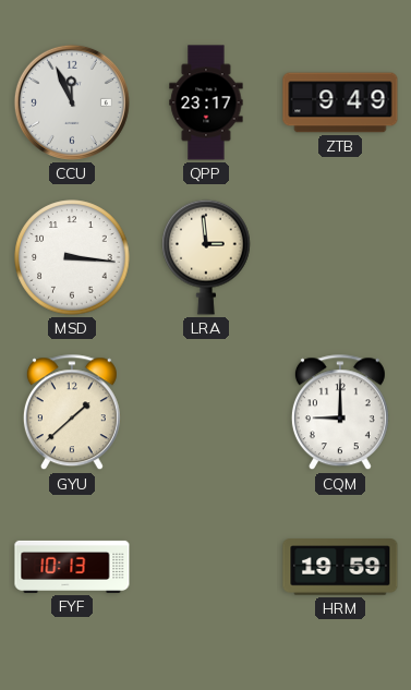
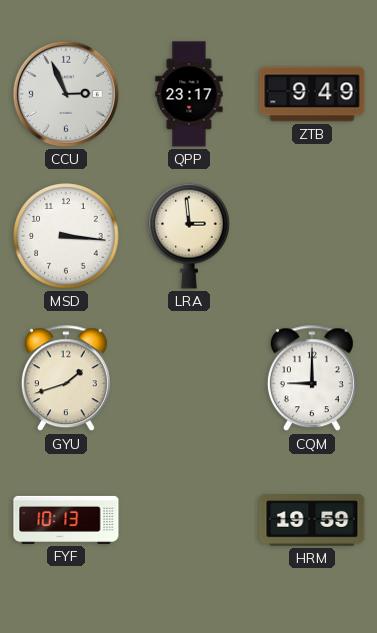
CCU: 11:56 -> 2:56 (66, 94)
GYU: 1:38 -> 1:42 (66, 379)
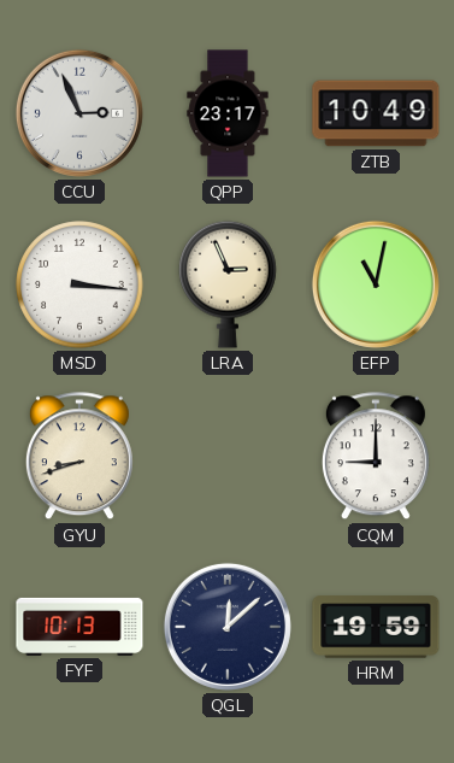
ZTB: 9:49 -> 10:49 (376, 113)
LRA: 2:59 -> 2:56 (228, 284)
EFP: none -> 11:02 (376, 284)
GYU: 1:42 -> 8:42 (79, 457)
QGL: none -> 12:08 (228, 627)
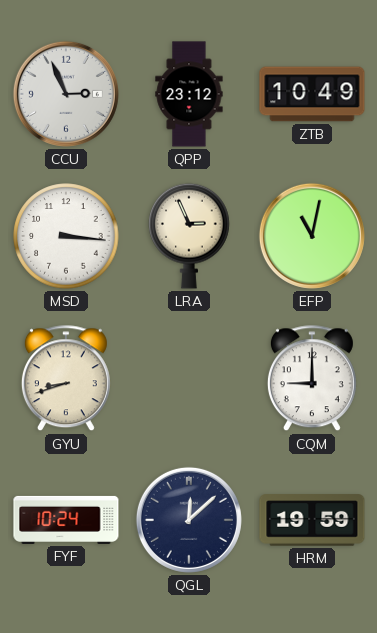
QPP: 23:17 -> 23:12 (189, 94)
FYF: 10:13 -> 10:24 (66, 520)
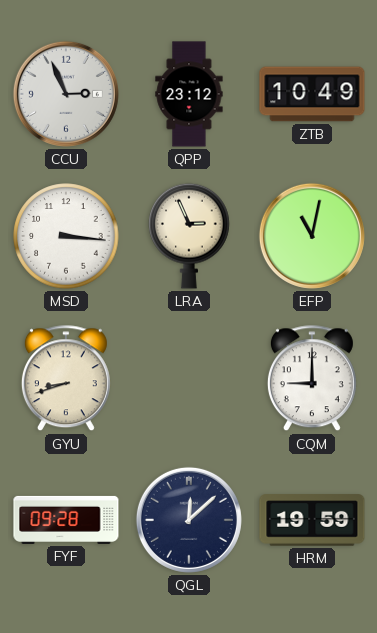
FYF: 10:24 -> 09:28 (66, 520)
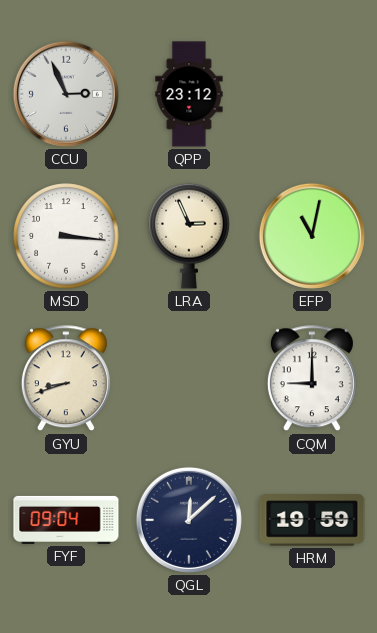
ZTB: 10:49 -> none (312, 94)
FYF: 09:28 -> 09:04 (66, 520)
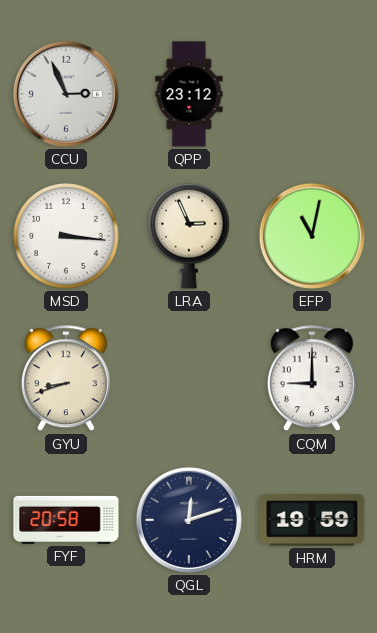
FYF: 09:04 -> 20:58 (66, 520)
QGL: 12:08 -> 12:12 (189, 520)
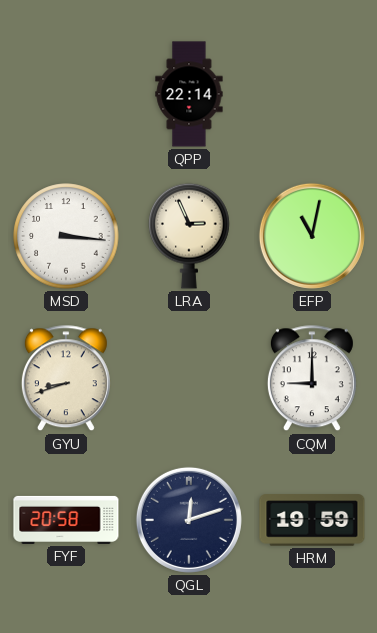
CCU: 2:56 -> none (66, 94)
QPP: 23:12 -> 22:14 (189, 94)
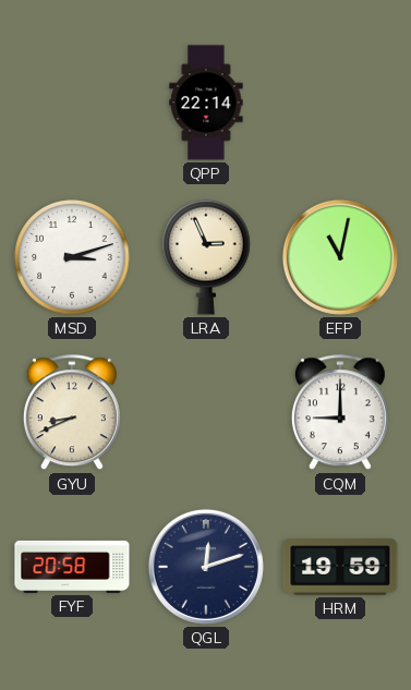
MSD: 3:16 -> 3:12 (72, 257)
GYU: 8:42 -> 8:41 (72, 413)
